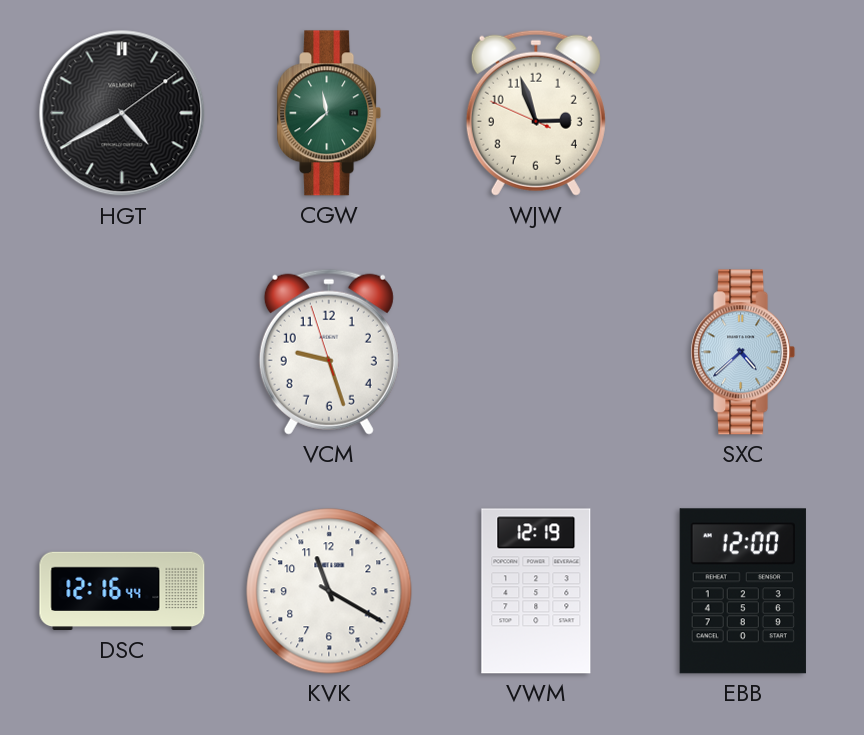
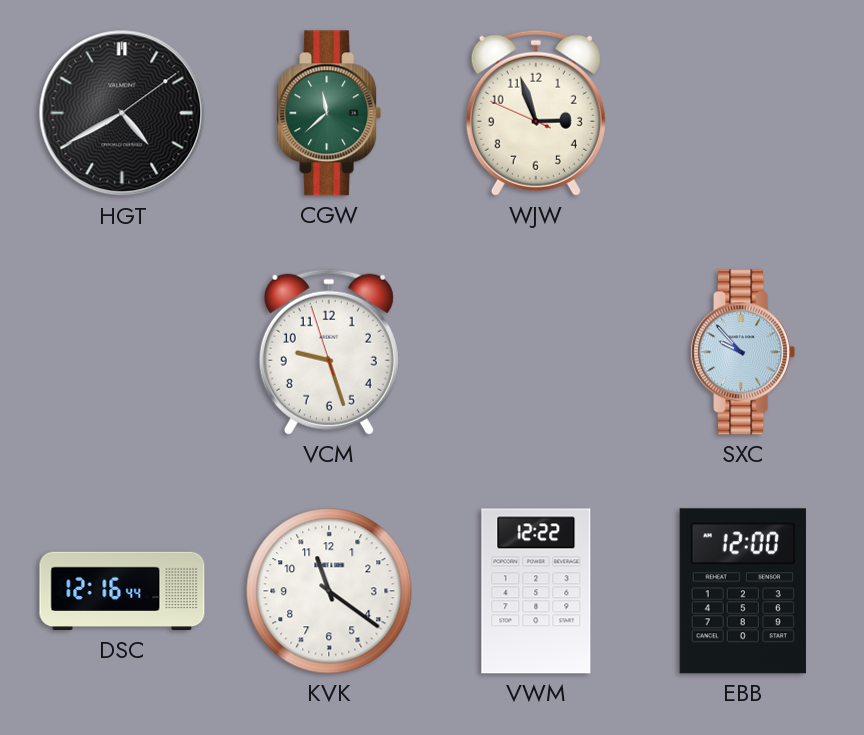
SXC: 4:38 -> 9:53 (743, 352)
KVK: 11:20 -> 11:21 (329, 591)
VWM: 12:19 -> 12:22 (536, 591)
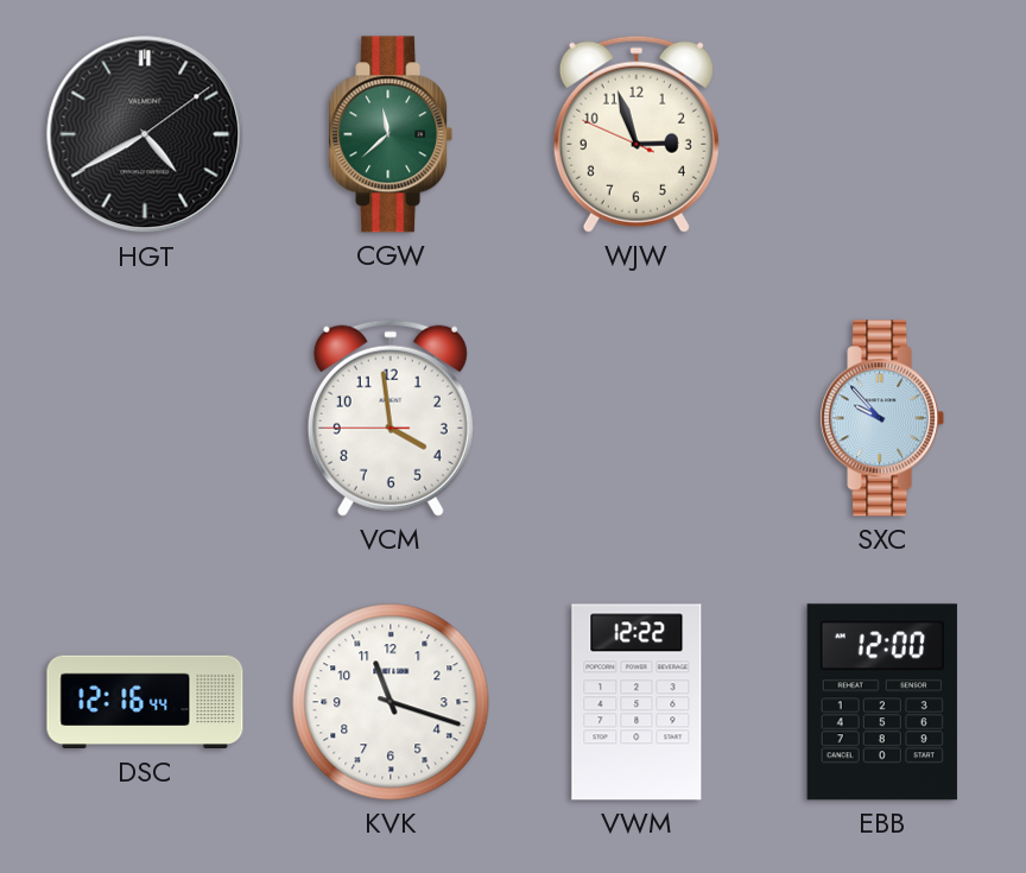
VCM: 9:26 -> 3:58 (391, 418)
KVK: 11:21 -> 11:18 (391, 702)
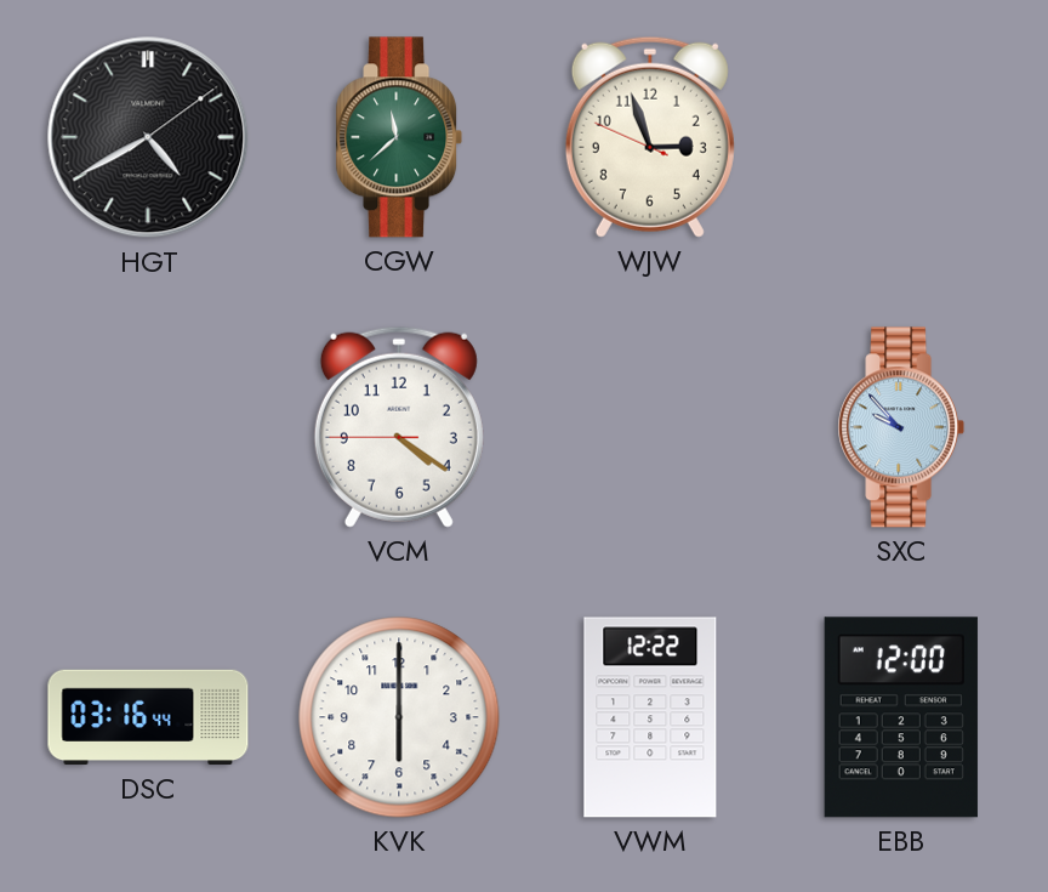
VCM: 3:58 -> 4:20 (399, 427)
DSC: 12:16 -> 03:16 (148, 717)
KVK: 11:18 -> 6:00 (399, 717)
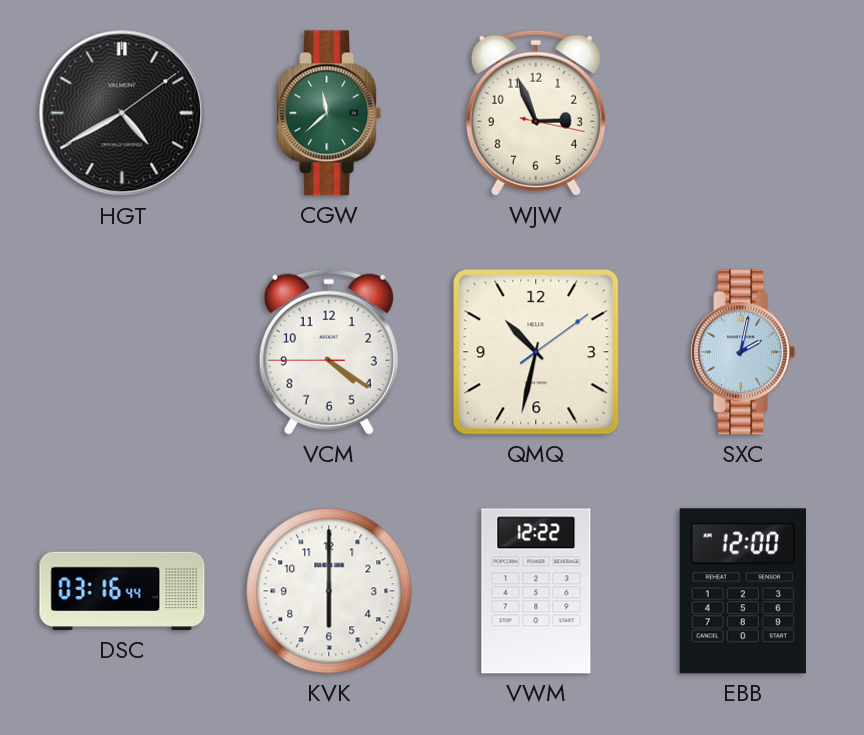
WJW: 2:56:49 -> 2:56:17 (536, 113)
QMQ: none -> 10:32 (536, 352)
SXC: 9:53 -> 2:02 (743, 352)
